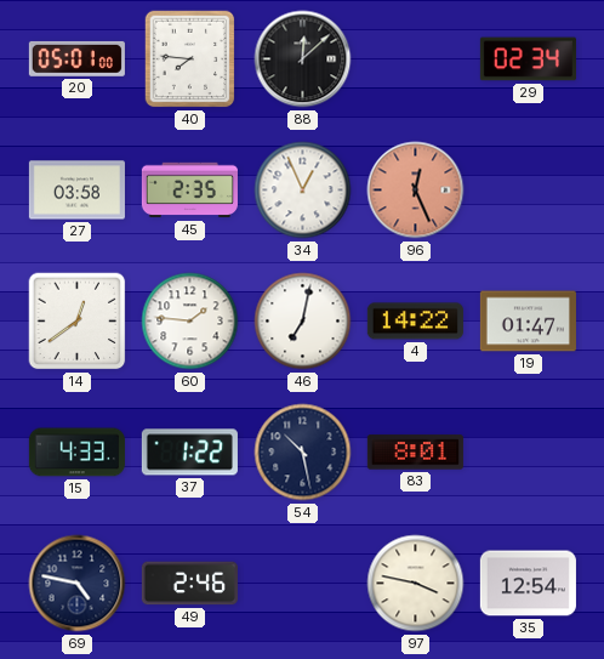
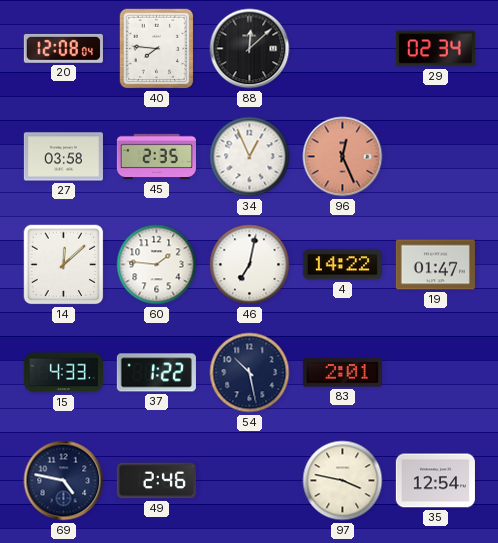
20: 05:01 -> 12:08 (63, 48)
14: 12:39 -> 12:08 (64, 265)
83: 8:01 -> 2:01 (342, 373)
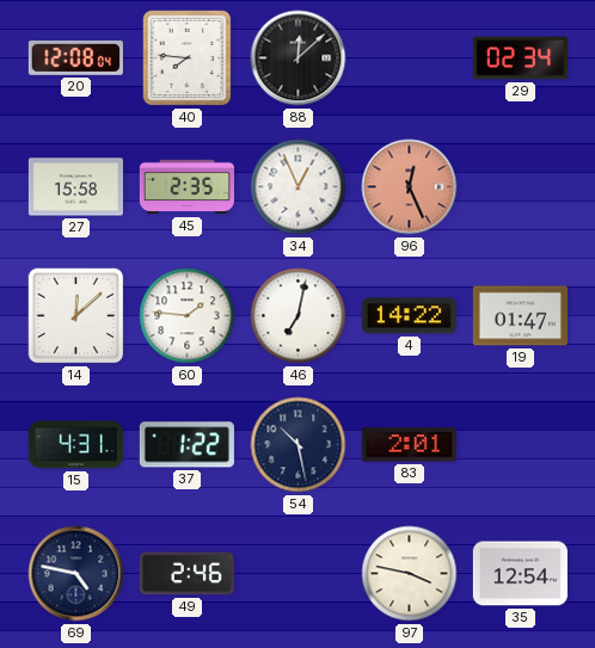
27: 03:58 -> 15:58 (75, 187)
15: 4:33 -> 4:31 (75, 445)
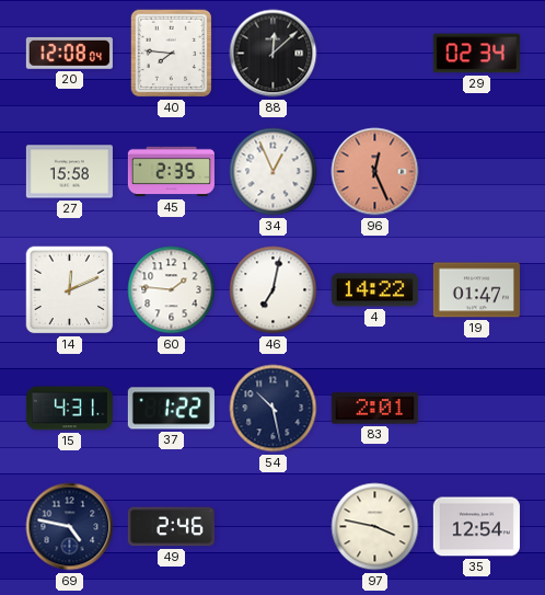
14: 12:08 -> 12:11 (70, 290)
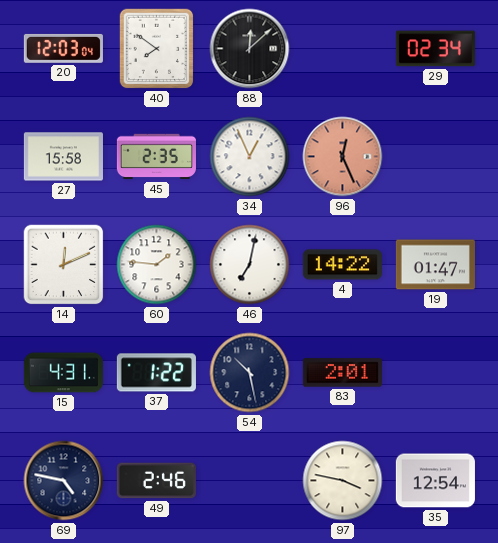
20: 12:08 -> 12:03 (63, 48)
40: 7:46 -> 7:51 (157, 49)
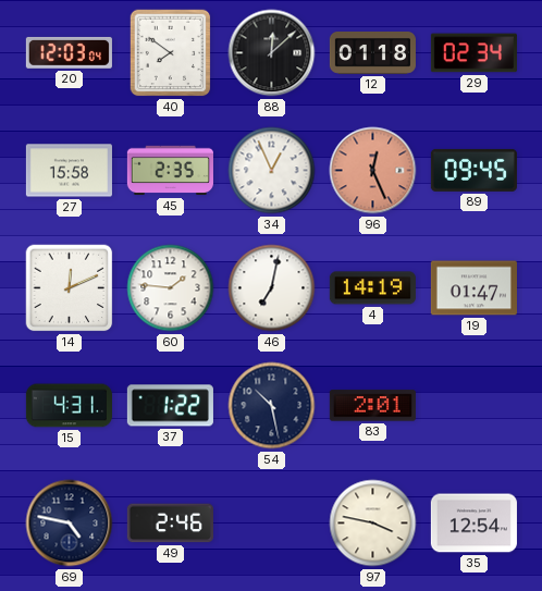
12: none -> 01:18 (372, 53)
89: none -> 09:45 (473, 170)
4: 14:22 -> 14:19 (372, 288)
